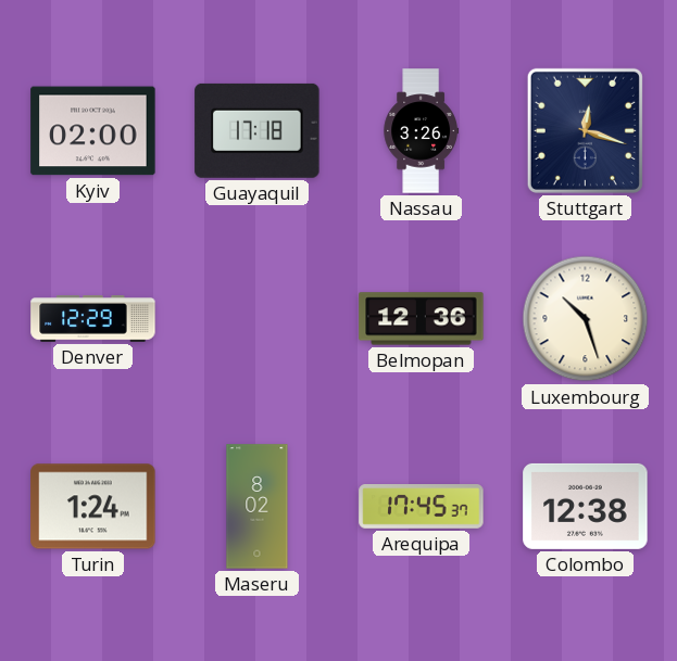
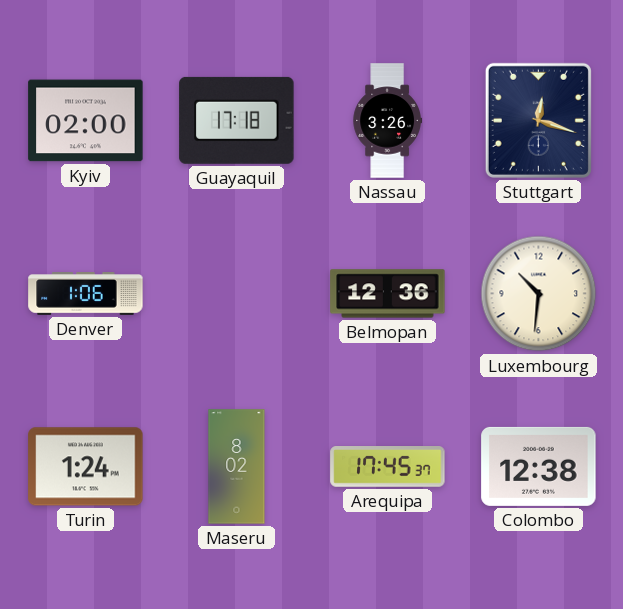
Denver: 12:29 -> 1:06 (86, 294)
Luxembourg: 10:27 -> 10:31 (539, 294)
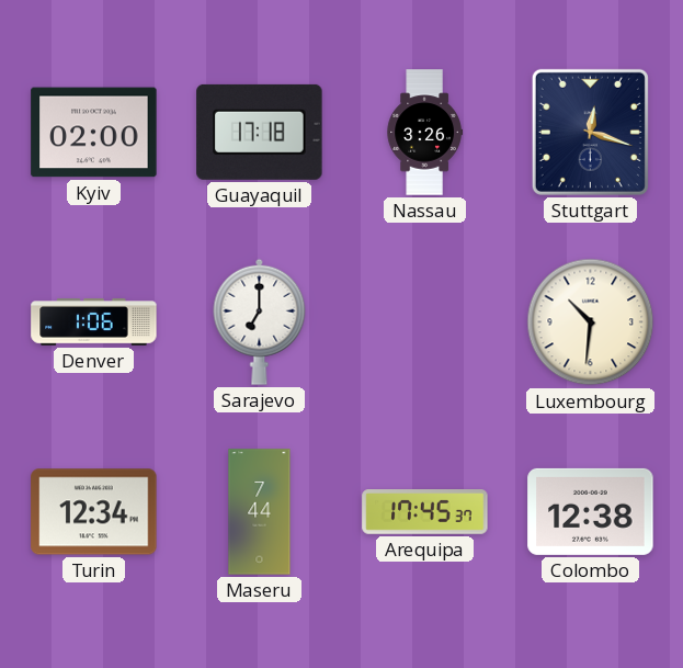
Sarajevo: none -> 7:00 (260, 321)
Belmopan: 12:36 -> none (388, 294)
Turin: 1:24 -> 12:34 (94, 512)
Maseru: 8:02 -> 7:44 (260, 512)
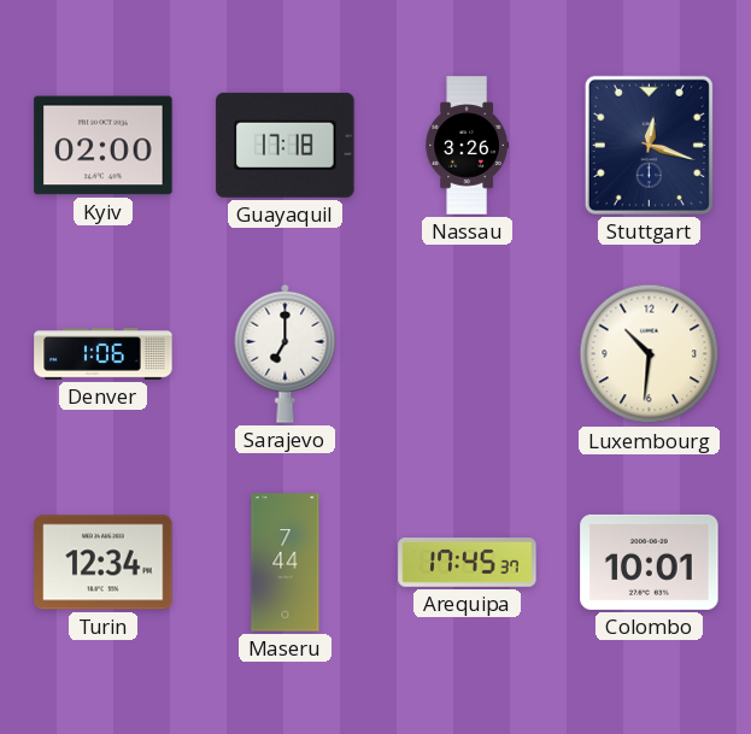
Colombo: 12:38 -> 10:01 (650, 562)
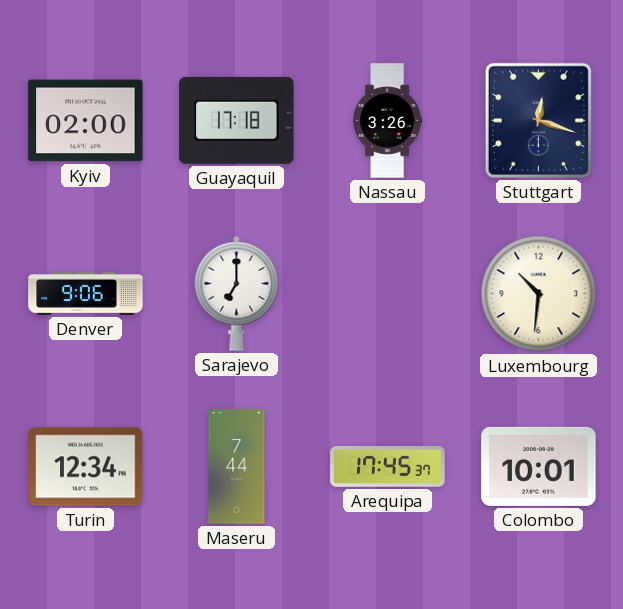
Denver: 1:06 -> 9:06 (86, 294)
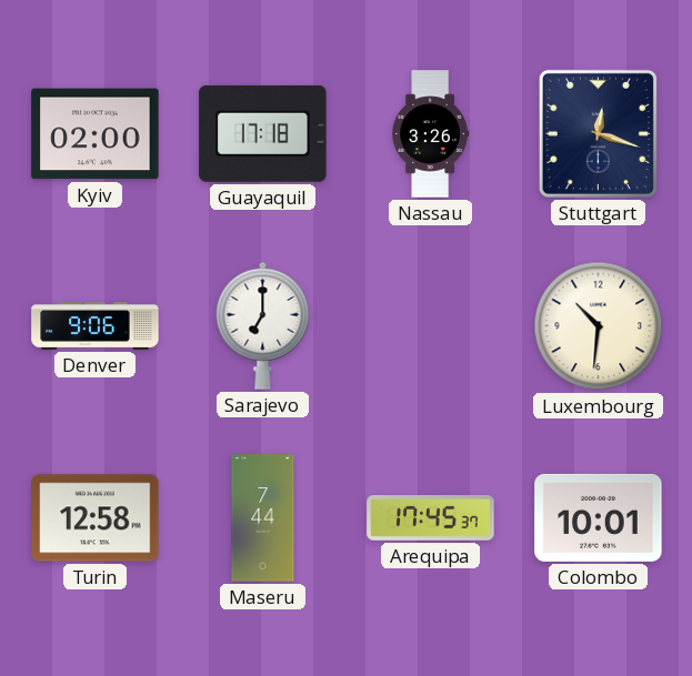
Turin: 12:34 -> 12:58 (96, 518)
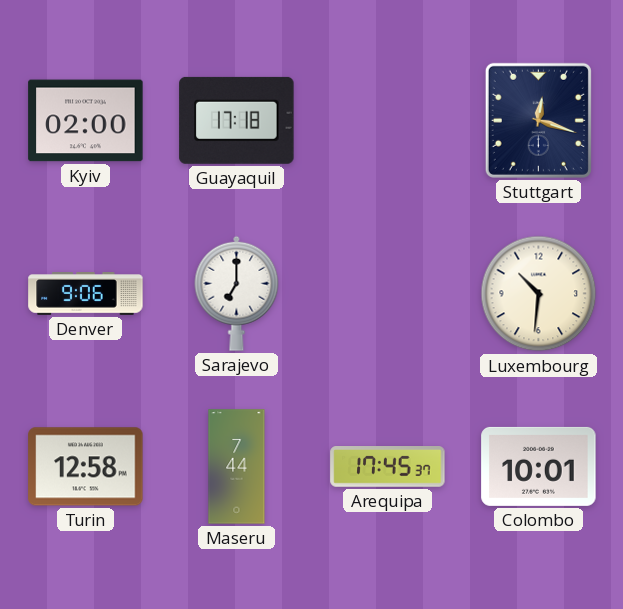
Nassau: 3:26 -> none (430, 134)
